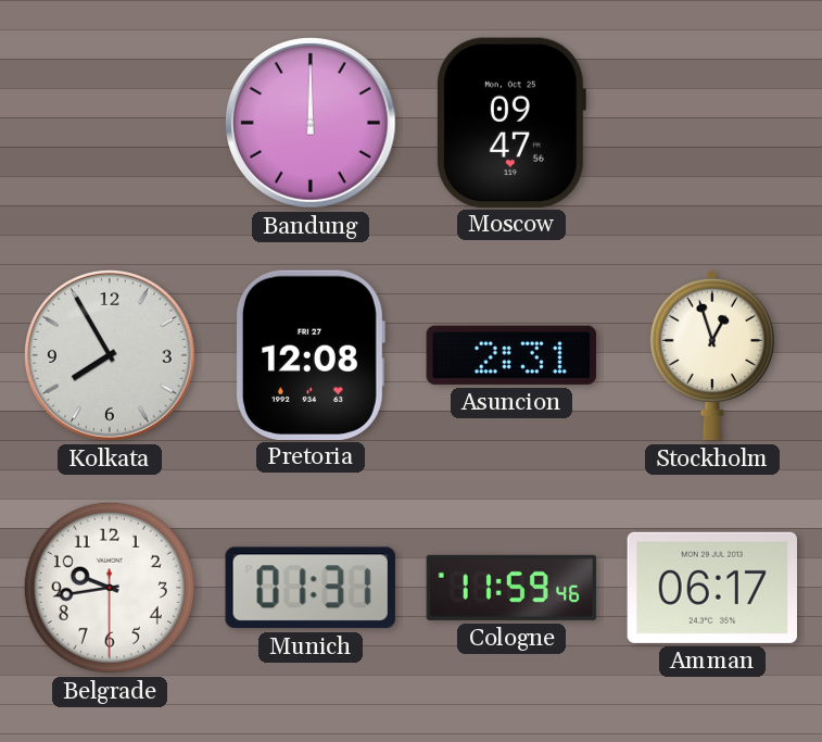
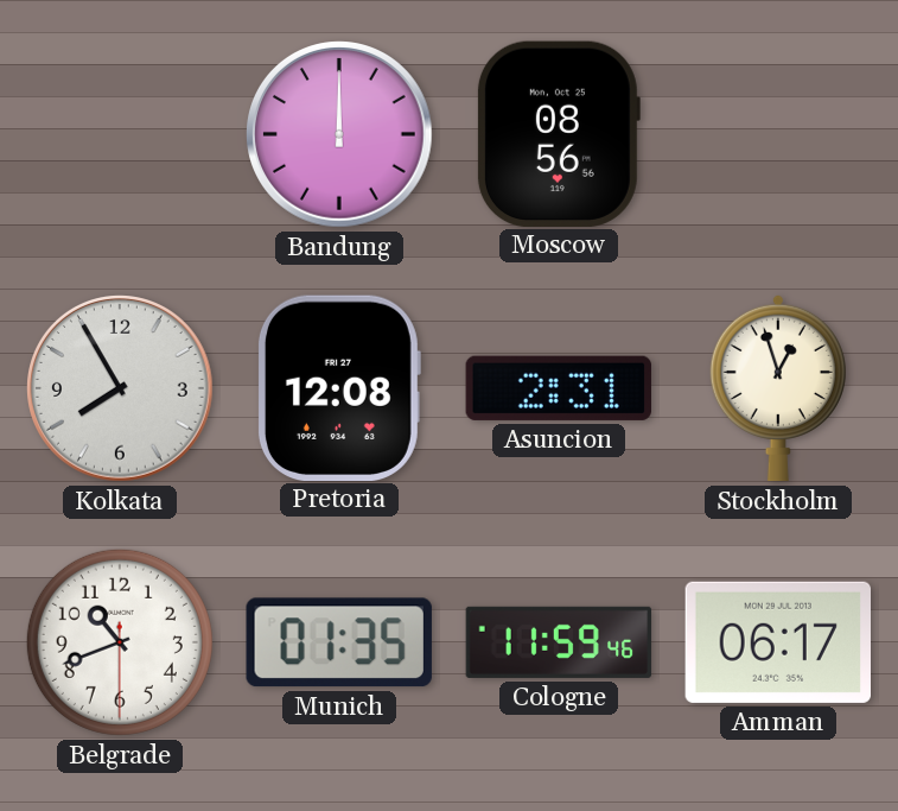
Moscow: 09:47 -> 08:56 (558, 133)
Belgrade: 9:43 -> 10:41 (120, 642)
Munich: 01:31 -> 01:35 (339, 642)
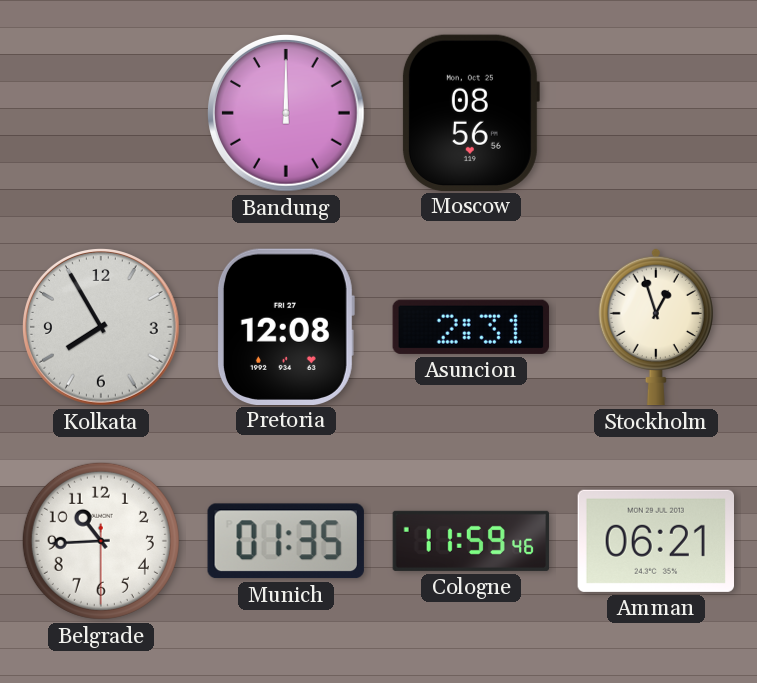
Belgrade: 10:41 -> 10:44 (101, 541)
Amman: 06:17 -> 06:21 (655, 541)
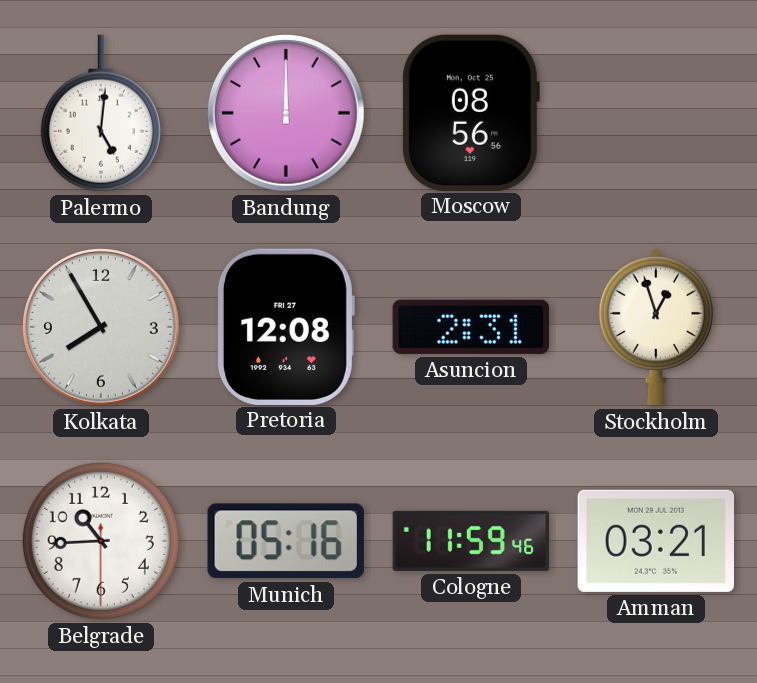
Palermo: none -> 5:01 (101, 113)
Munich: 01:35 -> 05:16 (286, 541)
Amman: 06:21 -> 03:21 (655, 541)
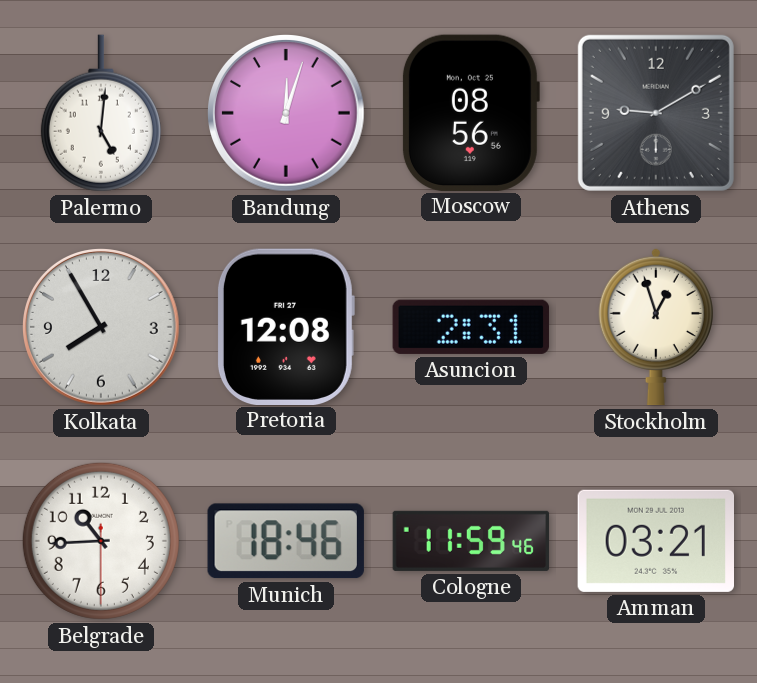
Bandung: 12:00 -> 12:03 (287, 114)
Athens: none -> 9:10 (656, 113)
Munich: 05:16 -> 18:46 (286, 541)
